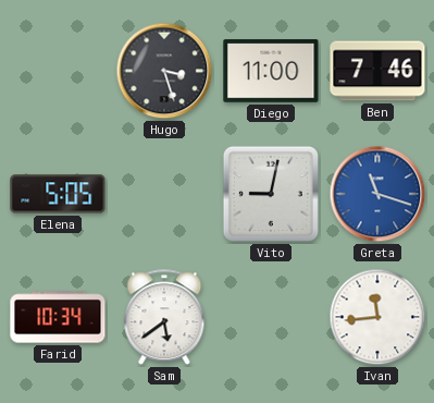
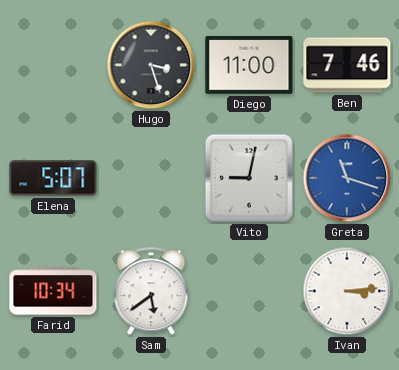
Elena: 5:05 -> 5:07 (53, 178)
Ivan: 11:44 -> 3:14 (347, 291)
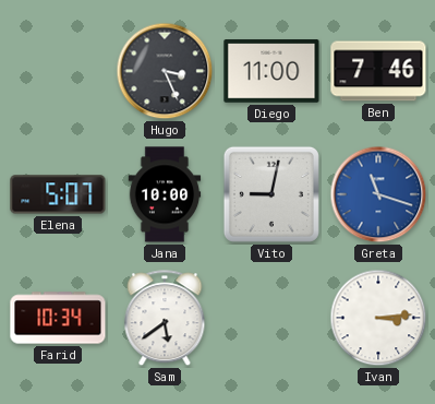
Hugo: 3:27 -> 3:26 (165, 71)
Jana: none -> 10:00 (165, 194)
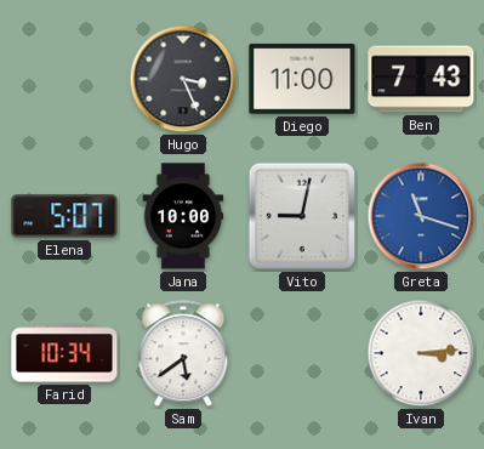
Ben: 7:46 -> 7:43 (421, 79)
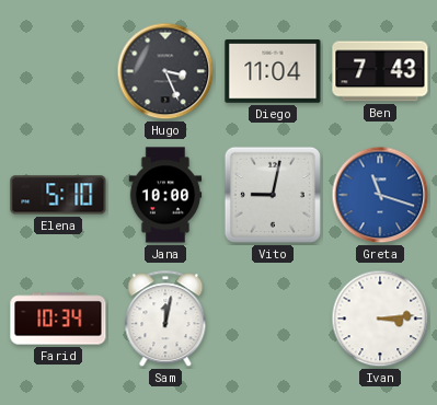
Diego: 11:00 -> 11:04 (273, 71)
Elena: 5:07 -> 5:10 (58, 195)
Sam: 5:39 -> 12:02 (165, 320)
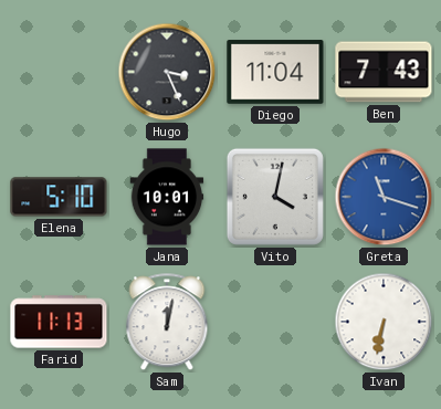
Jana: 10:00 -> 10:01 (167, 197)
Vito: 9:02 -> 4:02 (275, 197)
Farid: 10:34 -> 11:13 (59, 322)
Ivan: 3:14 -> 6:32 (384, 322)
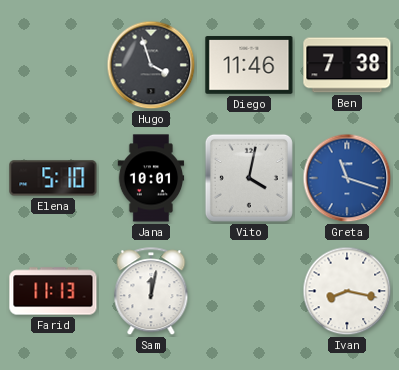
Hugo: 3:26 -> 3:57 (151, 65)
Diego: 11:04 -> 11:46 (249, 65)
Ben: 7:43 -> 7:38 (347, 65)
Ivan: 6:32 -> 8:17 (347, 291)
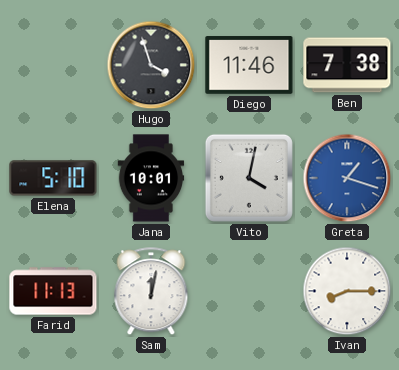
Greta: 11:18 -> 1:18 (347, 178)
Ivan: 8:17 -> 8:15 (347, 291)
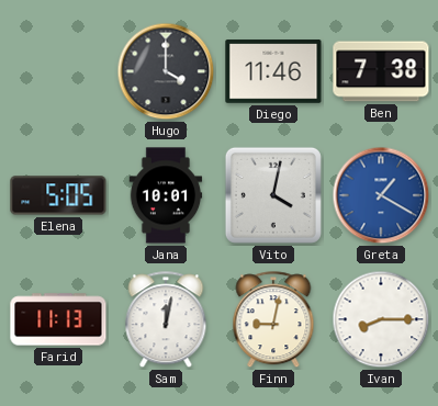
Hugo: 3:57 -> 4:00 (166, 71)
Elena: 5:10 -> 5:05 (58, 195)
Greta: 1:18 -> 1:20 (381, 195)
Finn: none -> 9:02 (273, 320)
